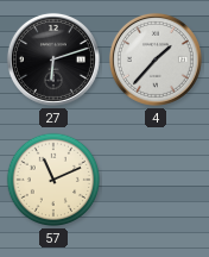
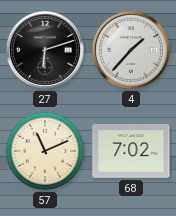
68: none -> 7:02 (131, 151)
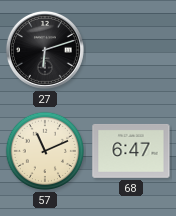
4: 1:37 -> none (131, 50)
68: 7:02 -> 6:47 (131, 151)
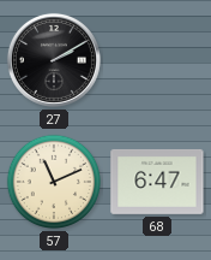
27: 6:12 -> 2:10 (54, 60)
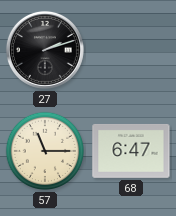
27: 2:10 -> 2:12 (45, 50)
57: 11:11 -> 11:15 (45, 151)
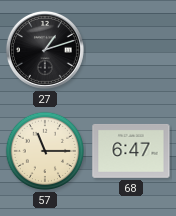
27: 2:12 -> 1:12 (45, 50)
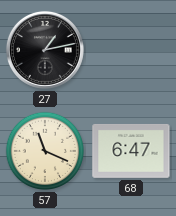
27: 1:12 -> 1:13 (45, 50)
57: 11:15 -> 11:19 (45, 151)
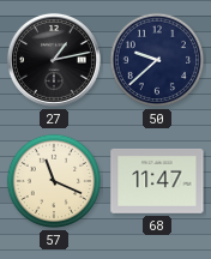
50: none -> 9:38 (157, 60)
68: 6:47 -> 11:47 (157, 181)
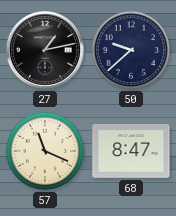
68: 11:47 -> 8:47 (131, 151)
